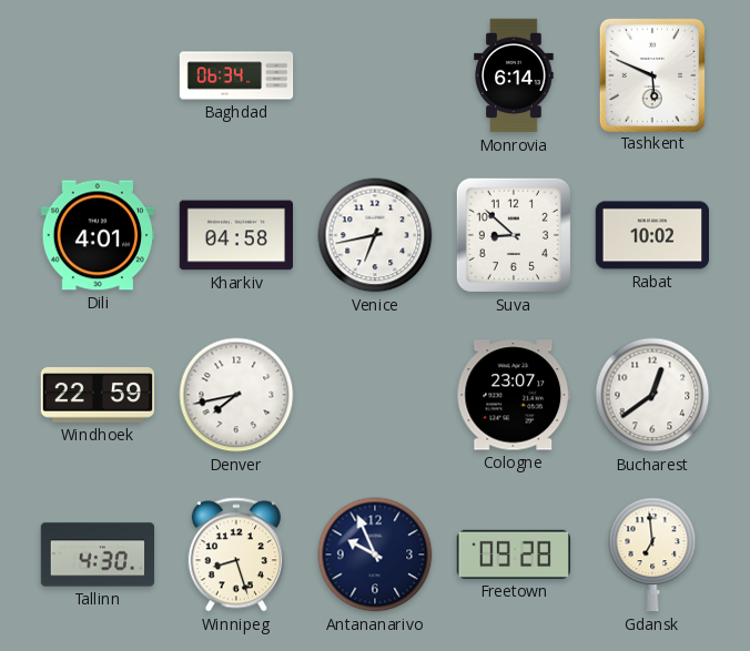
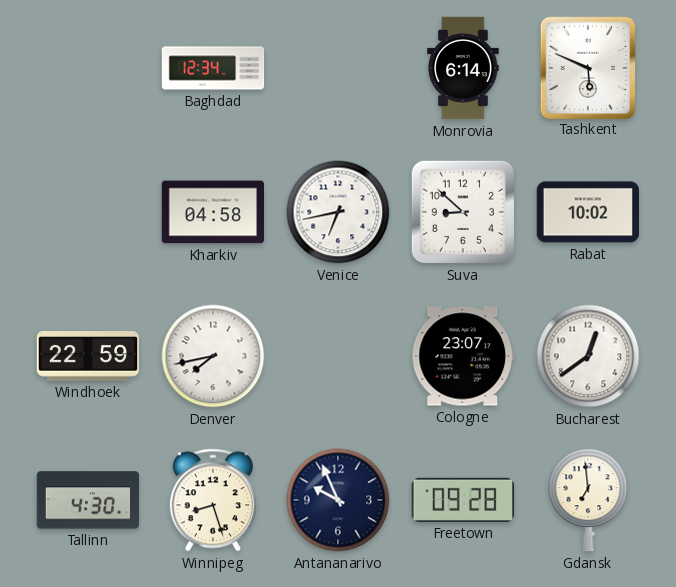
Baghdad: 06:34 -> 12:34 (213, 68)
Dili: 4:01 -> none (98, 235)
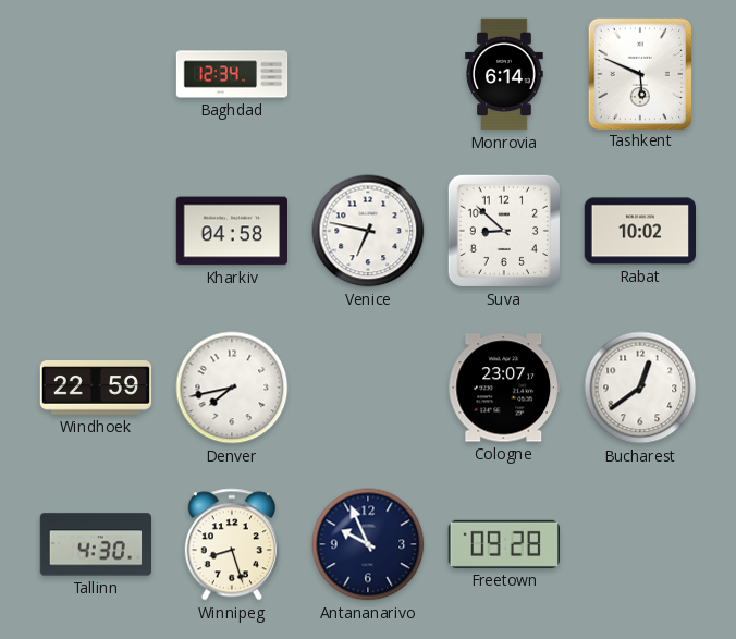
Venice: 6:43 -> 6:47 (368, 231)
Gdansk: 6:59 -> none (588, 500)
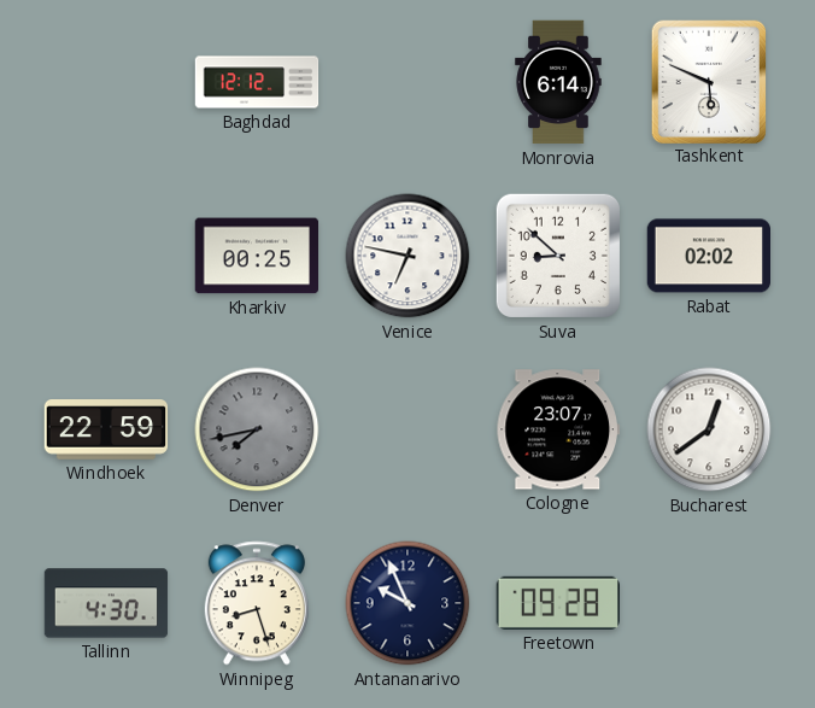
Baghdad: 12:34 -> 12:12 (257, 82)
Kharkiv: 04:58 -> 00:25 (256, 256)
Rabat: 10:02 -> 02:02 (709, 256)
Denver dial: white -> grey (257, 429)
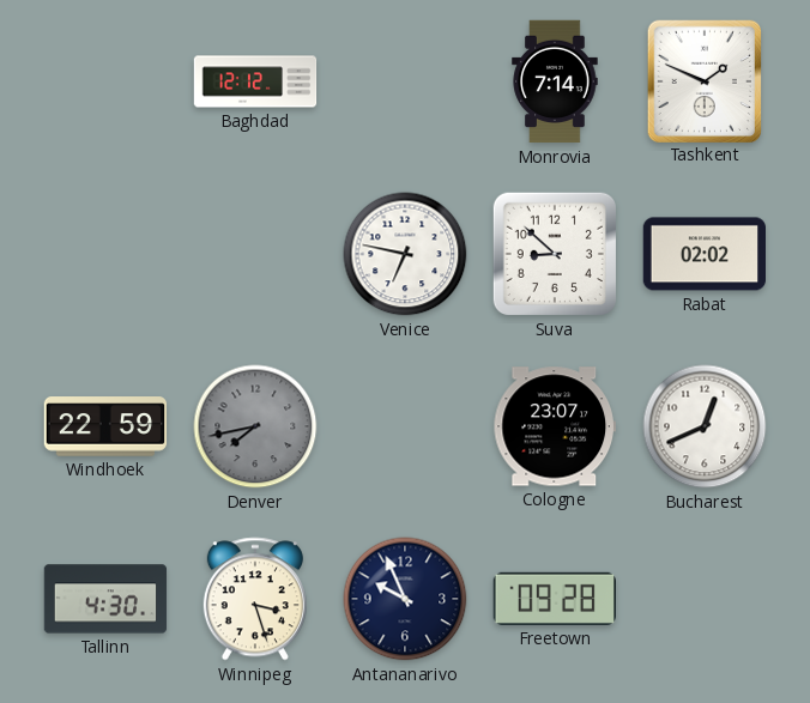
Monrovia: 6:14 -> 7:14 (555, 81)
Tashkent: 5:49 -> 1:49 (703, 80)
Kharkiv: 00:25 -> none (256, 256)
Bucharest: 12:39 -> 12:41 (705, 426)
Winnipeg: 8:27 -> 3:27 (255, 599)
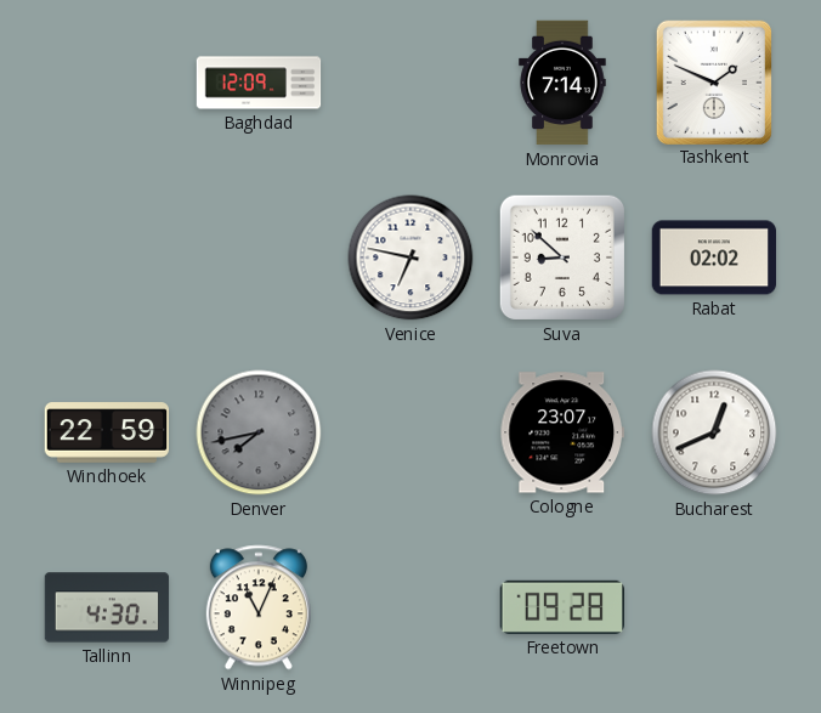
Baghdad: 12:12 -> 12:09 (259, 83)
Winnipeg: 3:27 -> 11:04 (259, 607)
Antananarivo: 9:56 -> none (405, 599)
